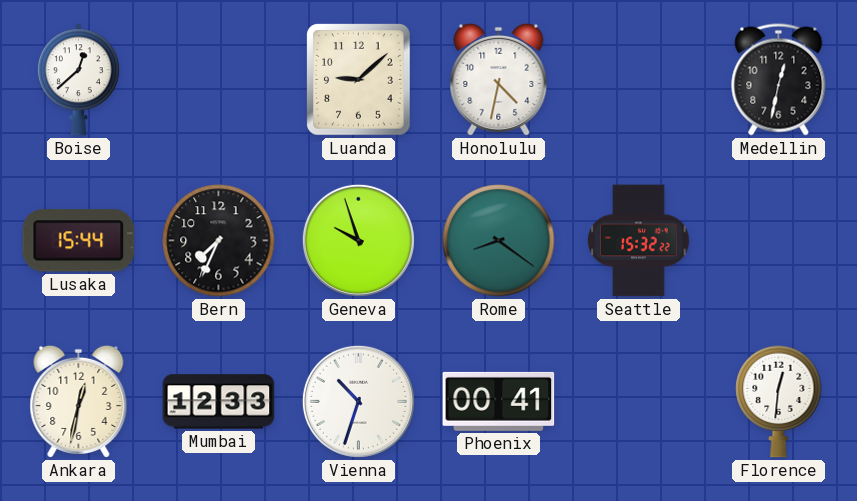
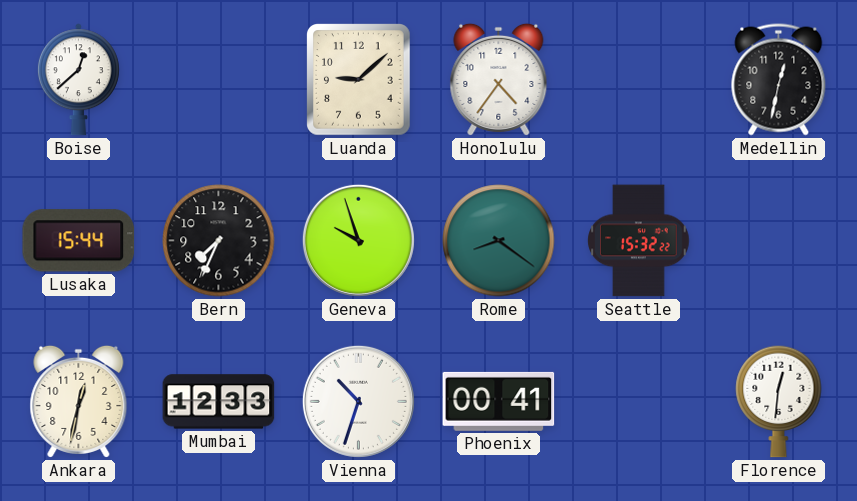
Honolulu: 4:32 -> 4:36 (499, 79)
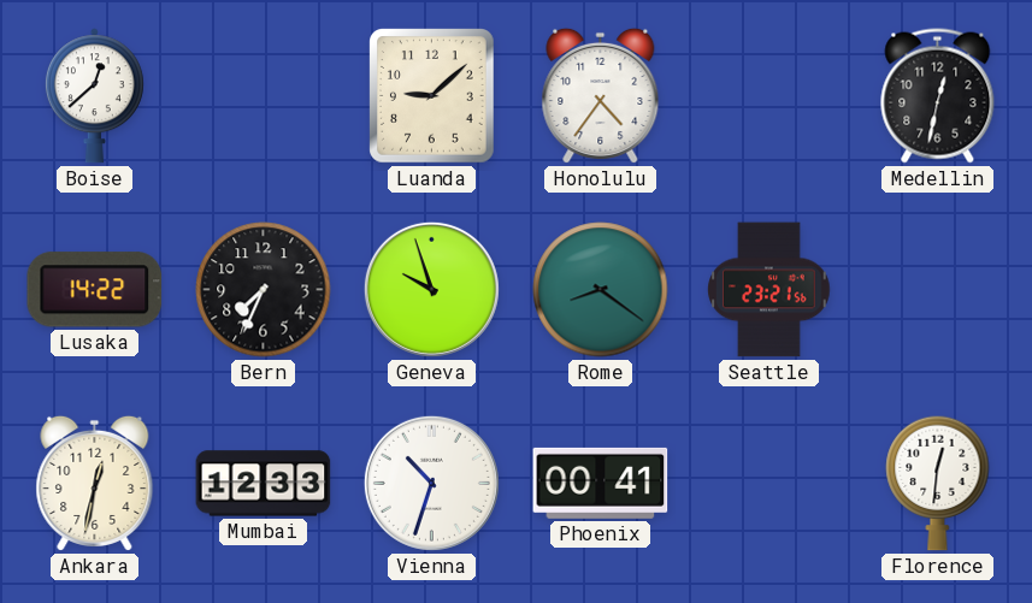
Lusaka: 15:44 -> 14:22 (95, 290)
Seattle: 15:32 -> 23:21 (769, 290)
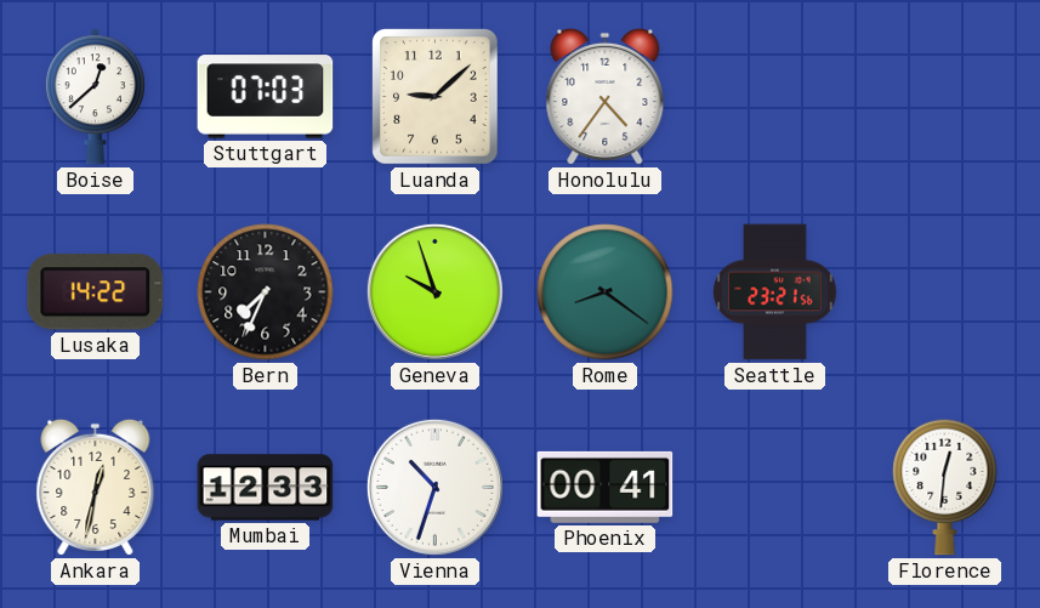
Stuttgart: none -> 07:03 (266, 97)
Medellin: 12:32 -> none (938, 96)
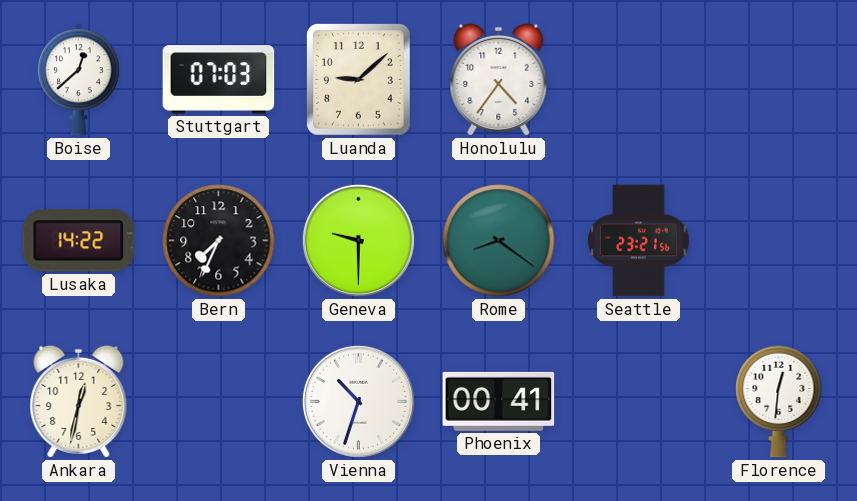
Geneva: 9:57 -> 9:30 (358, 240)
Mumbai: 12:33 -> none (266, 488)
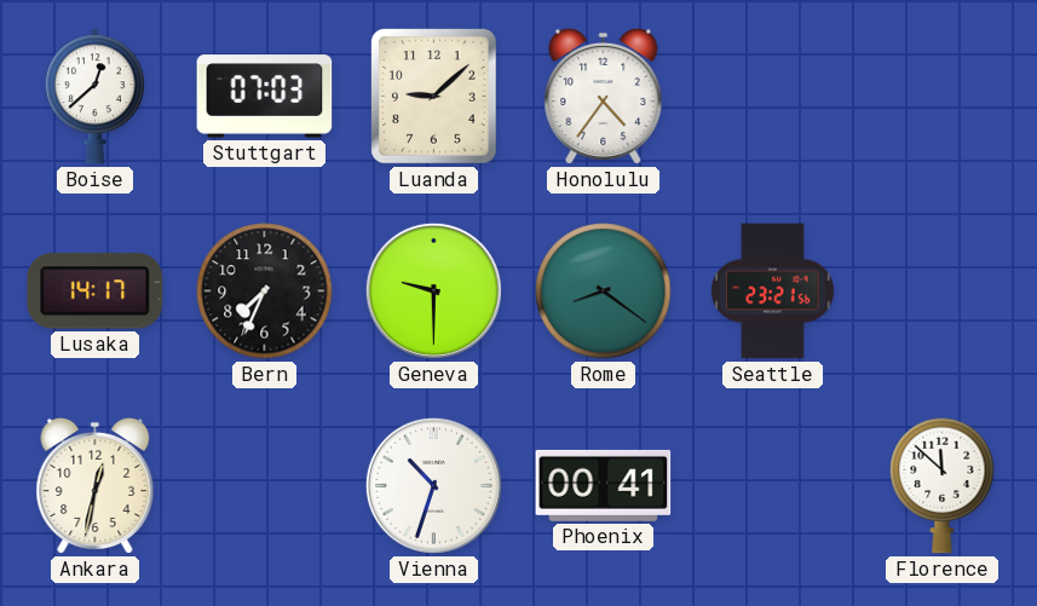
Lusaka: 14:22 -> 14:17 (96, 292)
Florence: 12:31 -> 11:52 (943, 485)
